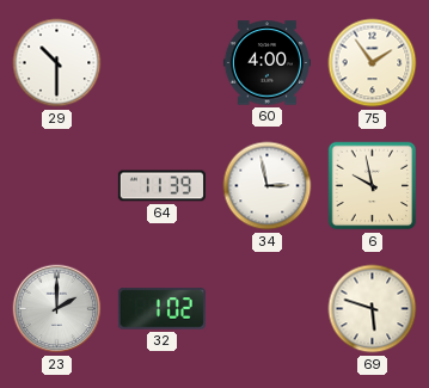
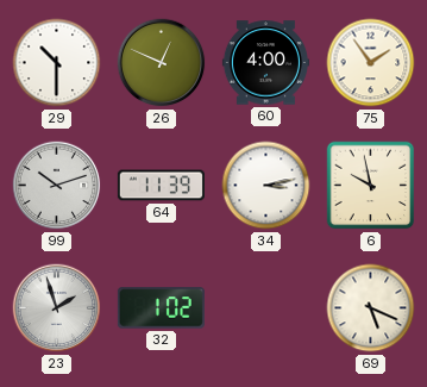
26: none -> 12:49 (162, 63)
99: none -> 10:12 (57, 186)
34: 2:58 -> 3:13 (266, 186)
23: 2:00 -> 1:57 (57, 308)
69: 5:48 -> 5:19 (371, 308)
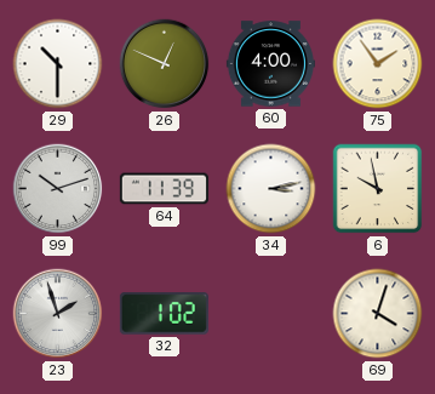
69: 5:19 -> 4:03 (378, 314)
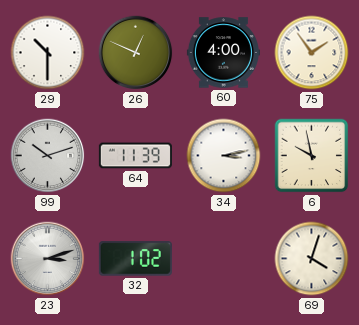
23: 1:57 -> 3:12 (48, 259)
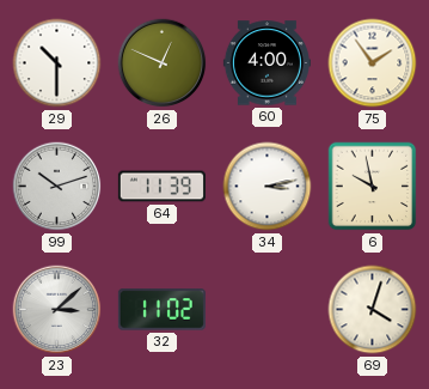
23: 3:12 -> 3:08 (57, 310)
32: 1:02 -> 11:02 (161, 310)
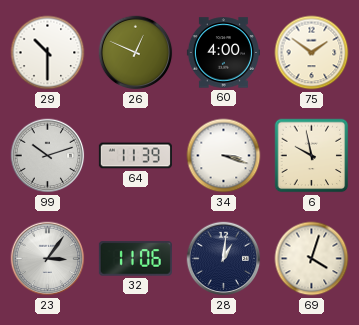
75: 1:54 -> 1:51 (312, 53)
34: 3:13 -> 3:18 (224, 156)
23: 3:08 -> 3:06 (48, 259)
32: 11:02 -> 11:06 (135, 259)
28: none -> 1:01 (224, 259)
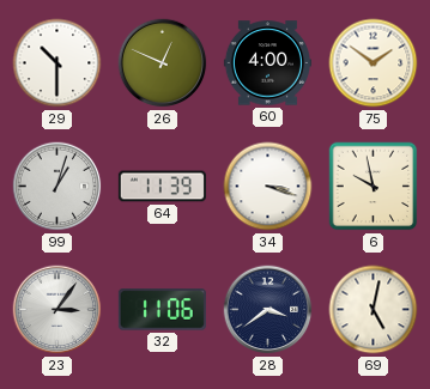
99: 10:12 -> 1:03 (57, 187)
28: 1:01 -> 3:39 (268, 310)
69: 4:03 -> 5:02 (374, 310)
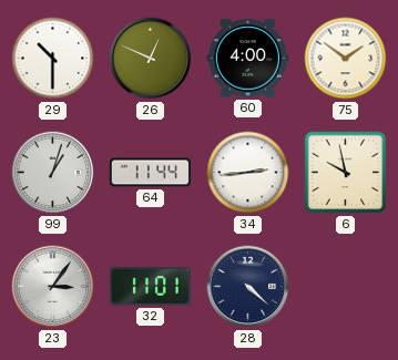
64: 11:39 -> 11:44 (150, 173)
34: 3:18 -> 2:44 (248, 173)
32: 11:06 -> 11:01 (150, 287)
28: 3:39 -> 4:22 (248, 287)
69: 5:02 -> none (374, 310)
